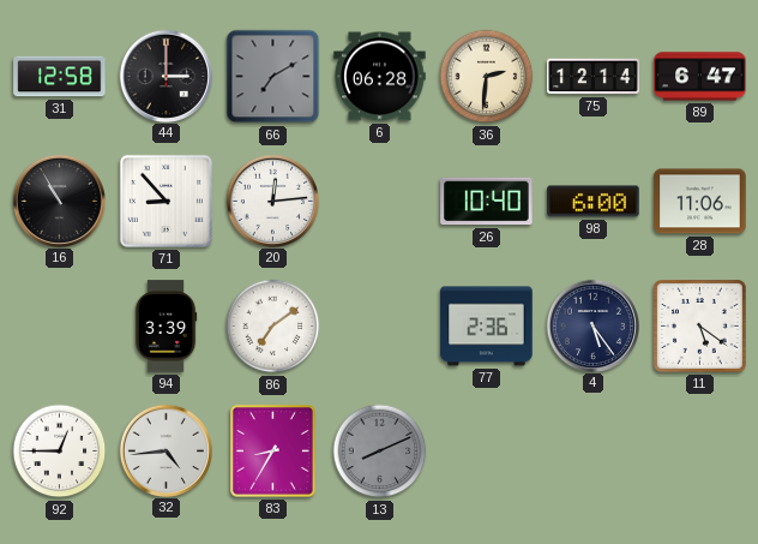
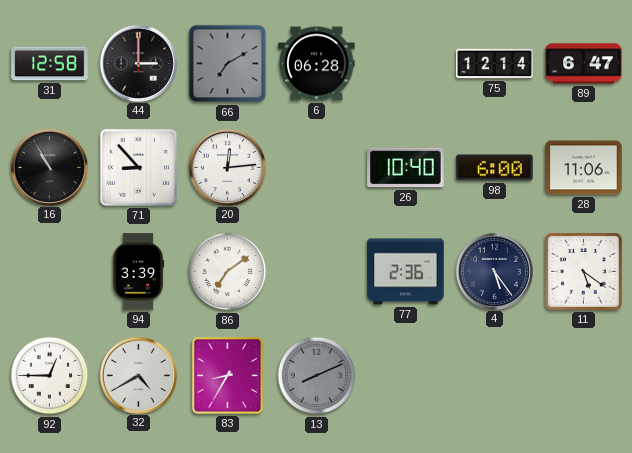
36: 2:31 -> none (487, 77)
32: 4:44 -> 4:40 (138, 375)
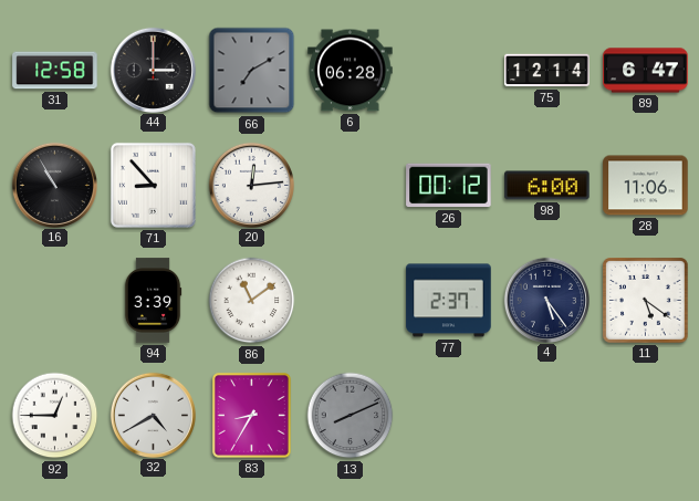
26: 10:40 -> 00:12 (449, 186)
86: 7:09 -> 11:09 (252, 301)
77: 2:36 -> 2:37 (449, 301)
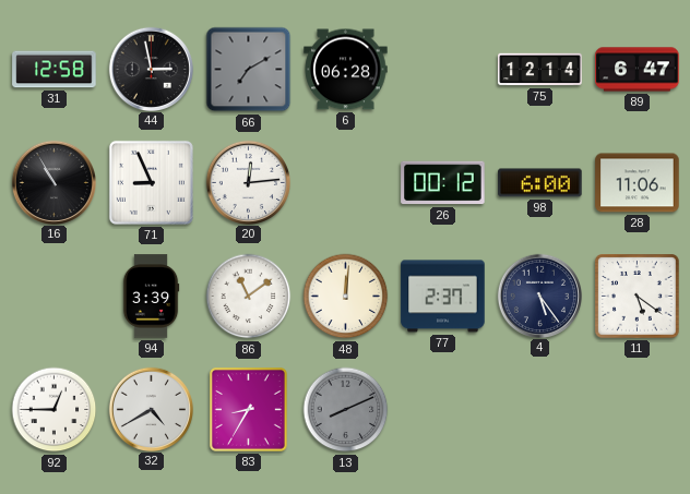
44: 3:00 -> 2:58 (151, 69)
71: 8:53 -> 8:56 (151, 182)
48: none -> 12:01 (346, 297)
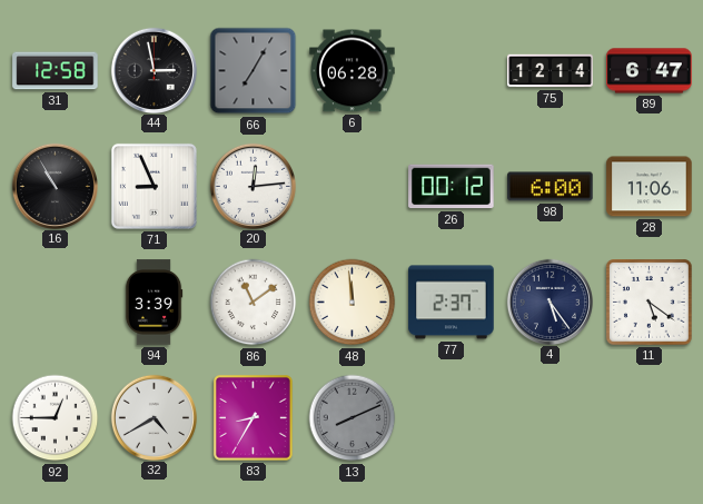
66: 7:10 -> 7:05 (254, 71)
48: 12:01 -> 11:59 (353, 303)
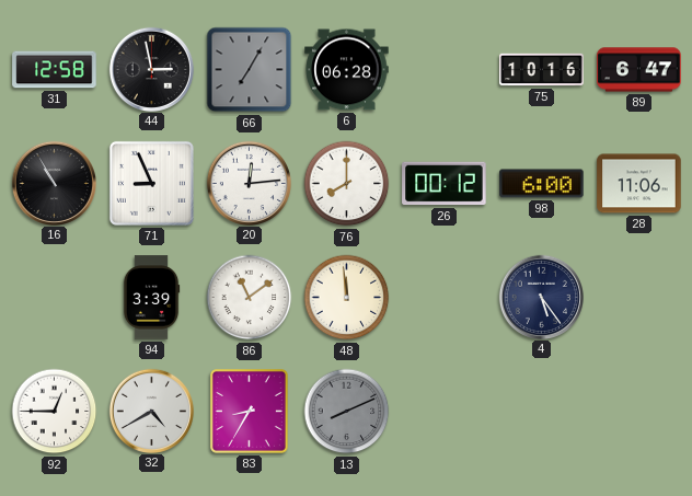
75: 12:14 -> 10:16 (542, 70)
76: none -> 8:00 (347, 184)
77: 2:37 -> none (452, 303)
11: 5:21 -> none (650, 303)
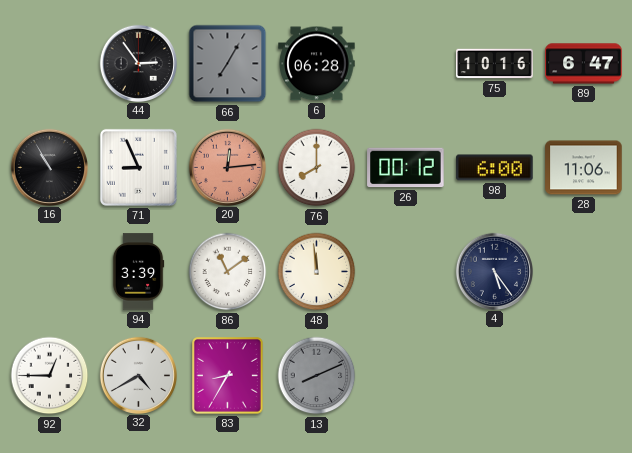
31: 12:58 -> none (55, 70)
44: 2:58 -> 2:54 (138, 63)
20 dial: white -> salmon (227, 167)
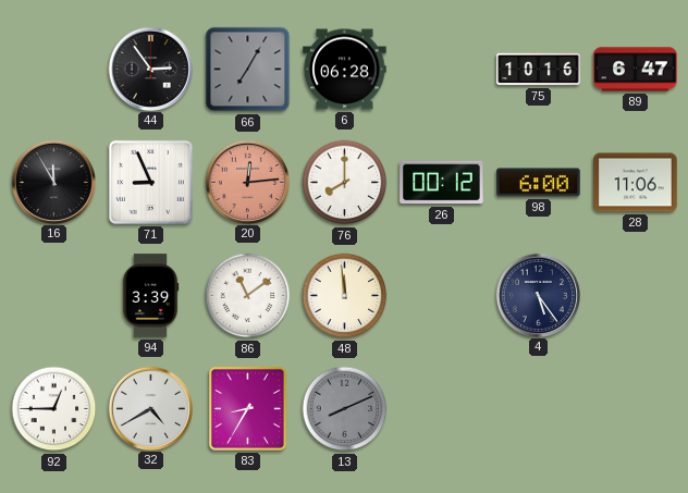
16: 10:55 -> 11:55 (53, 182)
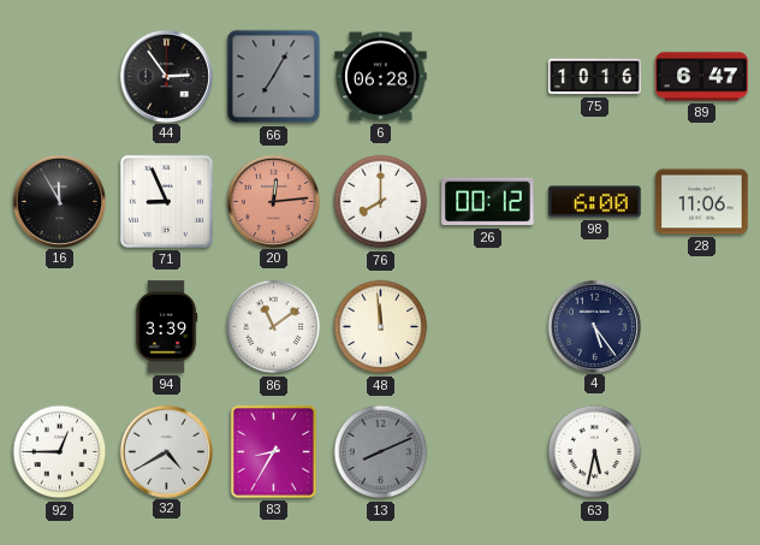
63: none -> 5:32 (595, 452)
